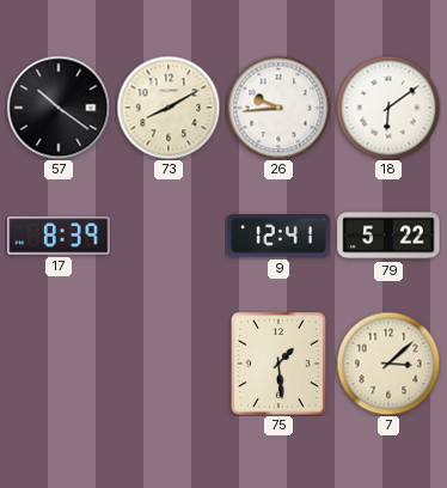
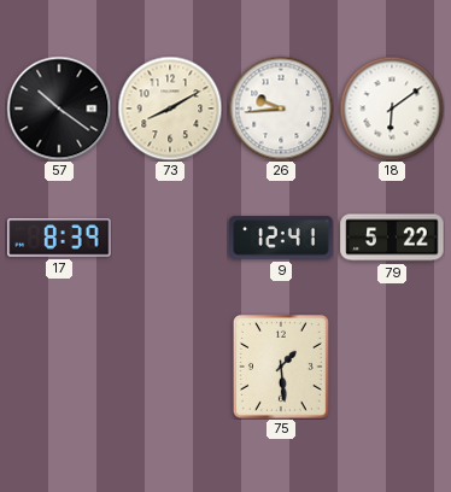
7: 3:08 -> none (388, 364)
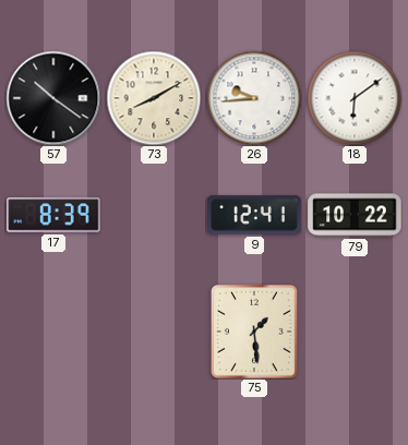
79: 5:22 -> 10:22 (355, 215)
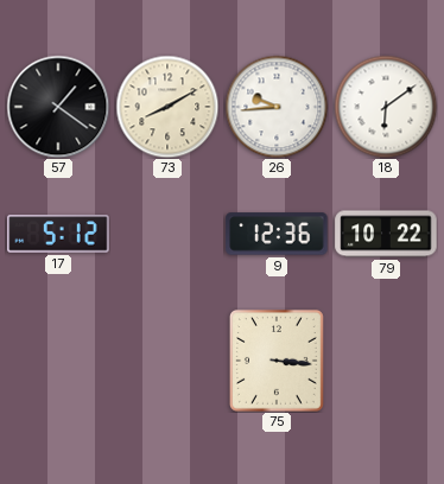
57: 10:21 -> 1:21 (58, 107)
17: 8:39 -> 5:12 (58, 234)
9: 12:41 -> 12:36 (277, 234)
75: 1:29 -> 3:16 (277, 361)
